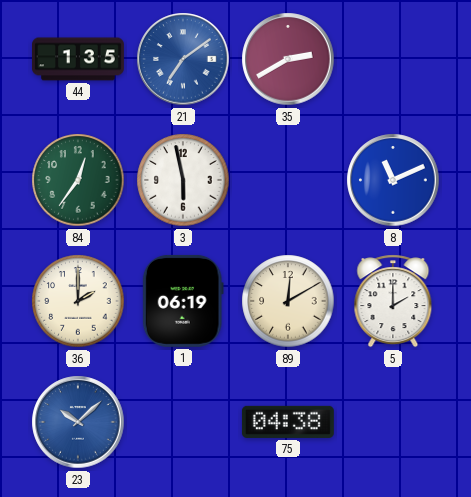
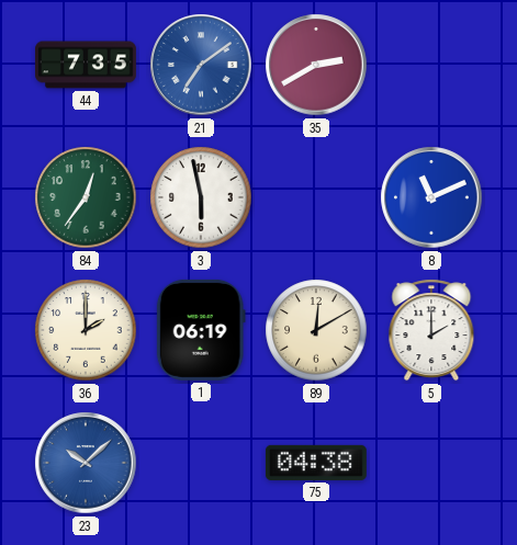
44: 1:35 -> 7:35 (87, 65)
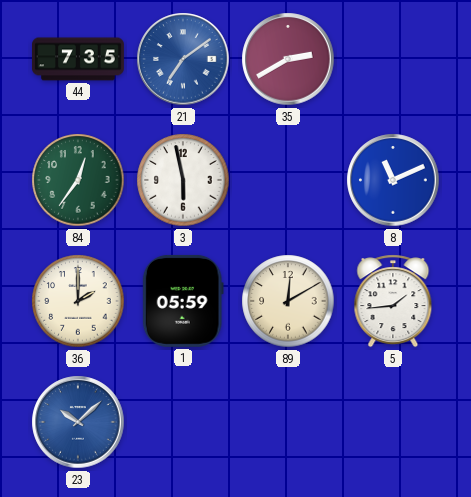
1: 06:19 -> 05:59 (183, 301)
5: 2:00 -> 1:44 (393, 301)
75: 04:38 -> none (316, 463)
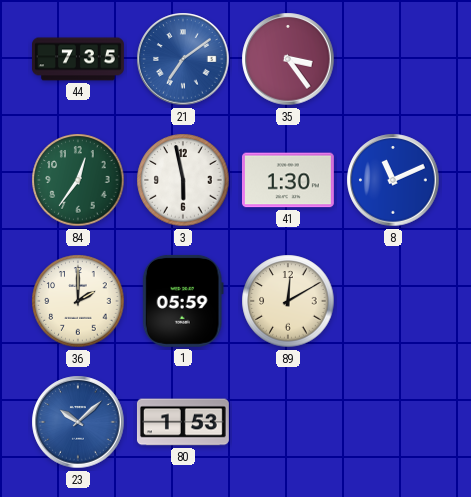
35: 2:40 -> 3:24 (288, 59)
41: none -> 1:30 (288, 180)
5: 1:44 -> none (393, 301)
80: none -> 1:53 (183, 422)
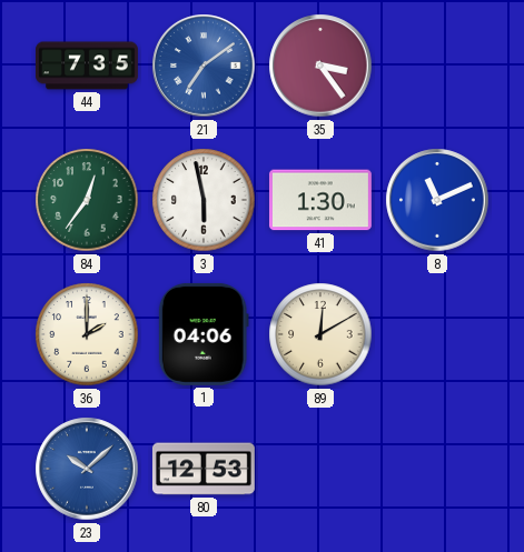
1: 05:59 -> 04:06 (204, 334)
80: 1:53 -> 12:53 (204, 469)
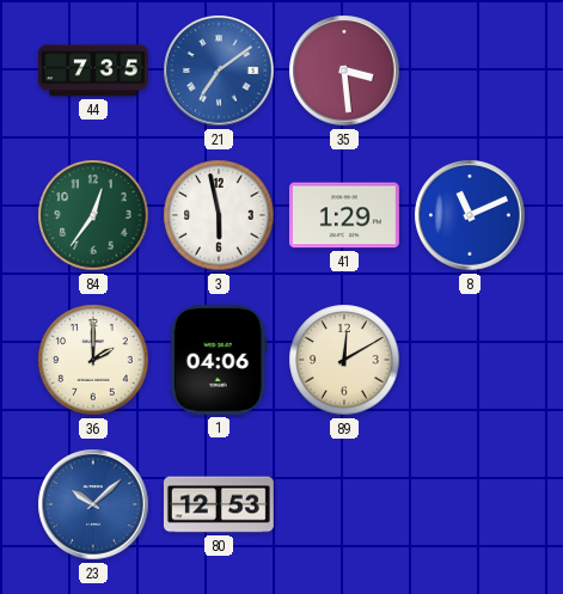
35: 3:24 -> 3:29 (344, 71)
41: 1:30 -> 1:29 (344, 215)
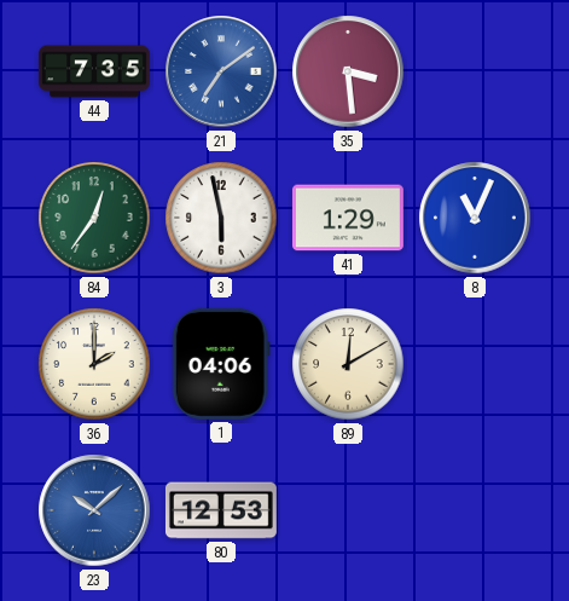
8: 11:11 -> 11:04 (475, 218)
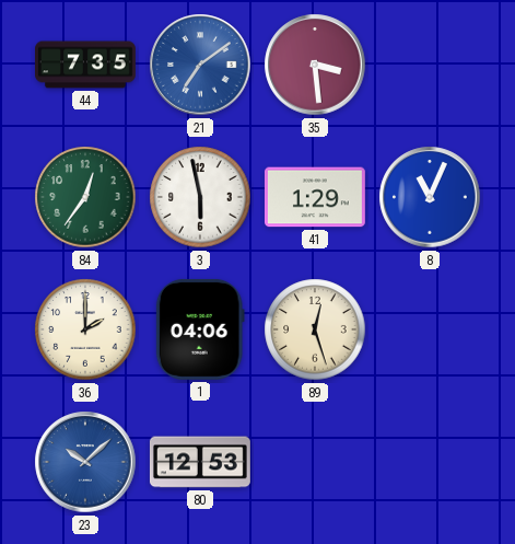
89: 12:10 -> 12:27 (315, 329)
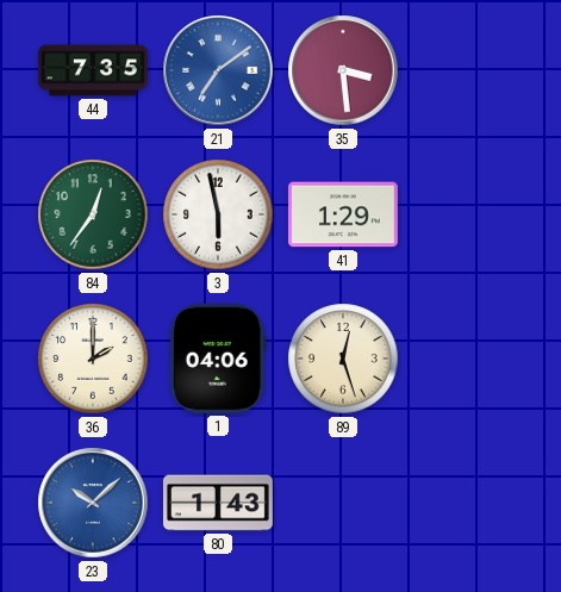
8: 11:04 -> none (430, 197)
80: 12:53 -> 1:43 (218, 503)
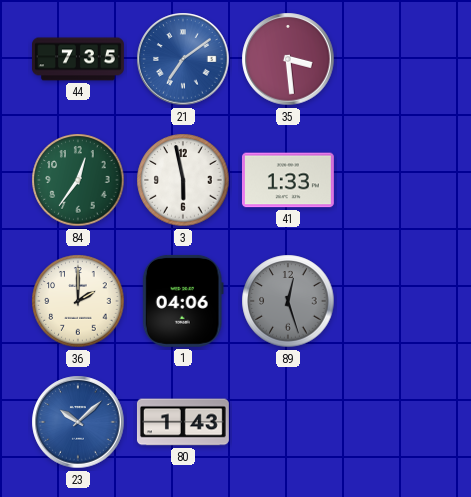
41: 1:29 -> 1:33 (288, 180)
89 dial: cream -> grey (288, 301)
